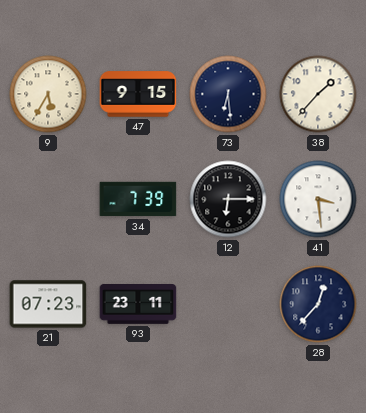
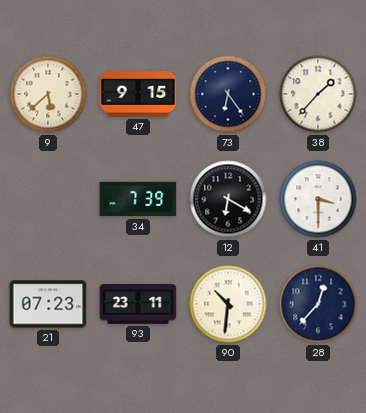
9: 5:35 -> 5:38 (48, 94)
73: 6:29 -> 6:24 (228, 94)
12: 6:15 -> 6:20 (228, 199)
41: 3:29 -> 3:30 (318, 199)
90: none -> 10:31 (228, 304)
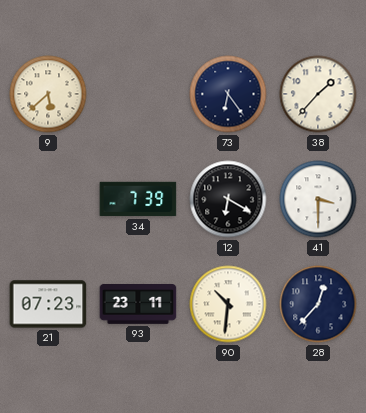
47: 9:15 -> none (138, 94)
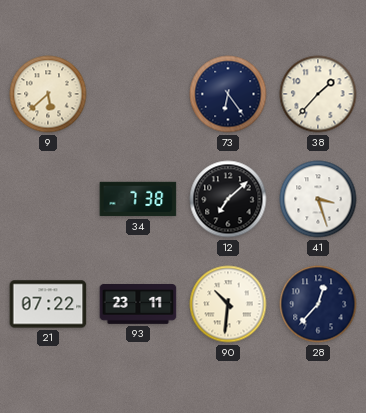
34: 7:39 -> 7:38 (138, 199)
12: 6:20 -> 7:08 (228, 199)
41: 3:30 -> 3:27 (318, 199)
21: 07:23 -> 07:22 (48, 304)
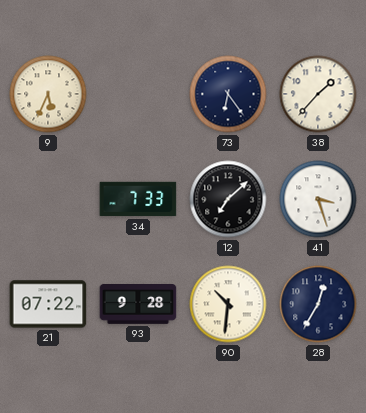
9: 5:38 -> 5:34 (48, 94)
34: 7:38 -> 7:33 (138, 199)
93: 23:11 -> 9:28 (138, 305)
28: 12:37 -> 12:35 (318, 304)
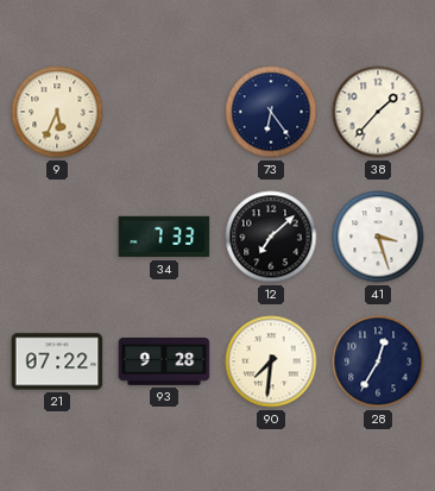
90: 10:31 -> 7:31 (271, 361)
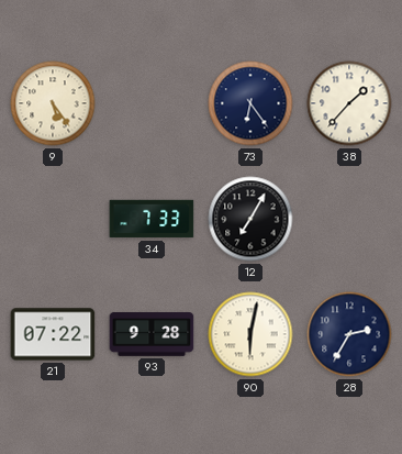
9: 5:34 -> 5:24 (53, 103)
12: 7:08 -> 7:05 (250, 219)
41: 3:27 -> none (378, 237)
90: 7:31 -> 6:02 (250, 334)
28: 12:35 -> 2:35 (349, 334)
